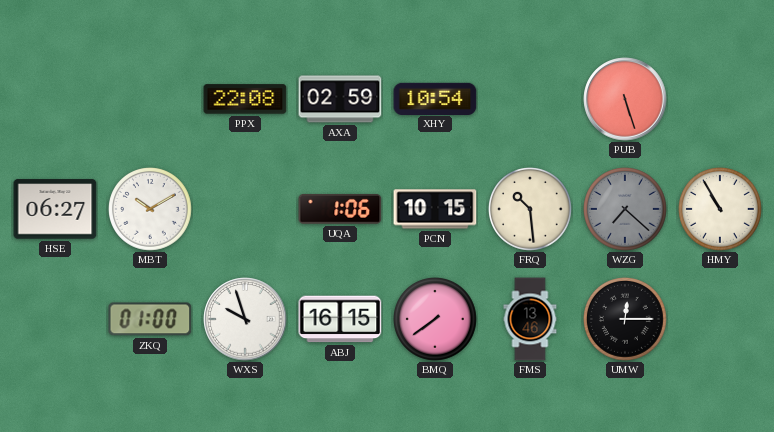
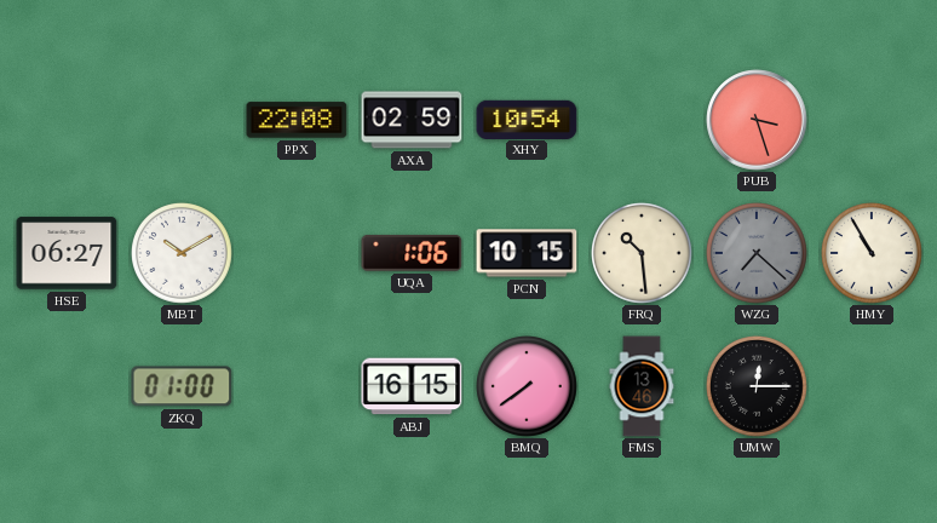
PUB: 5:27 -> 3:27 (757, 120)
WXS: 9:57 -> none (245, 319)
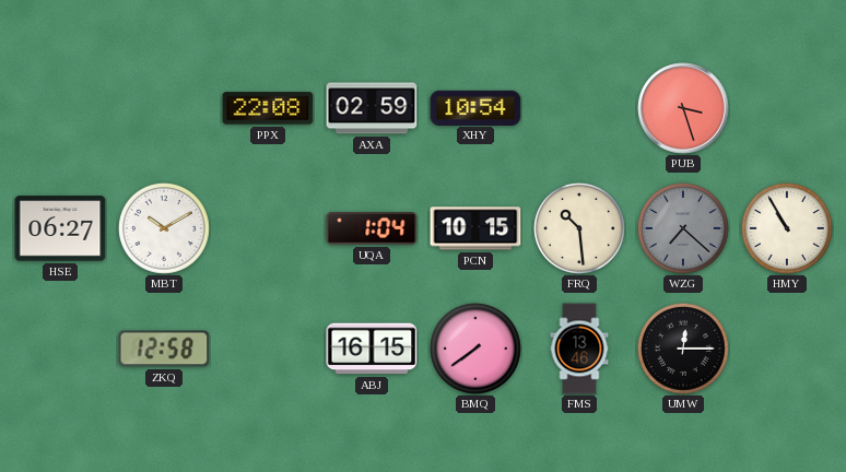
UQA: 1:06 -> 1:04 (372, 228)
ZKQ: 01:00 -> 12:58 (164, 349)
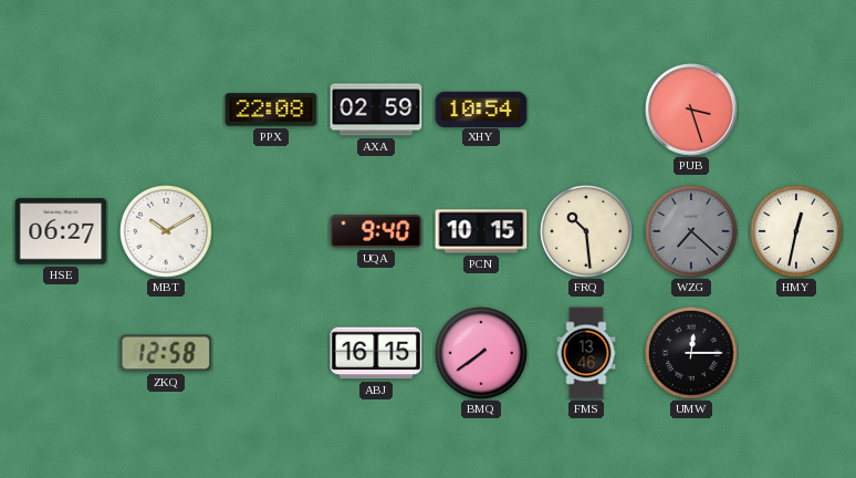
UQA: 1:04 -> 9:40 (376, 231)
HMY: 10:55 -> 12:32 (797, 232)
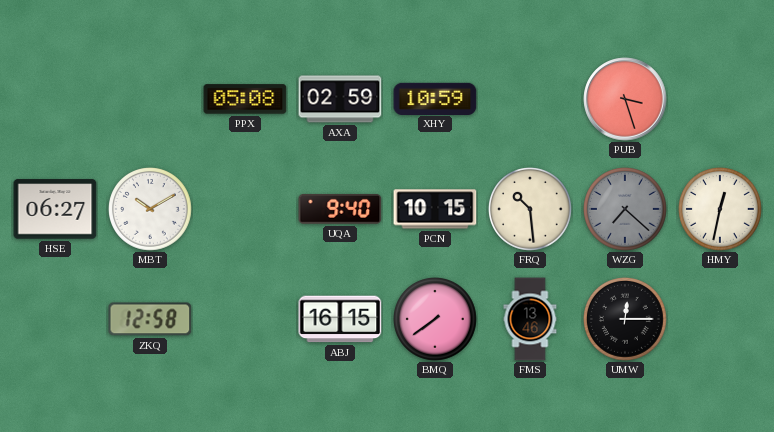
PPX: 22:08 -> 05:08 (245, 99)
XHY: 10:54 -> 10:59 (435, 98)
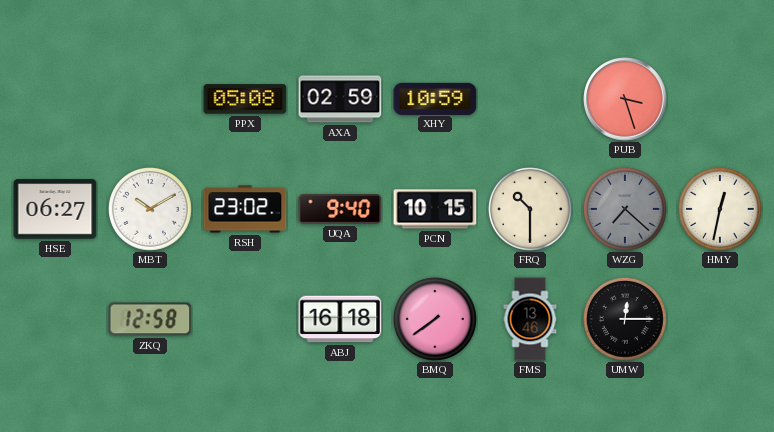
RSH: none -> 23:02 (245, 209)
FRQ: 10:29 -> 10:30 (531, 210)
ABJ: 16:15 -> 16:18 (340, 319)
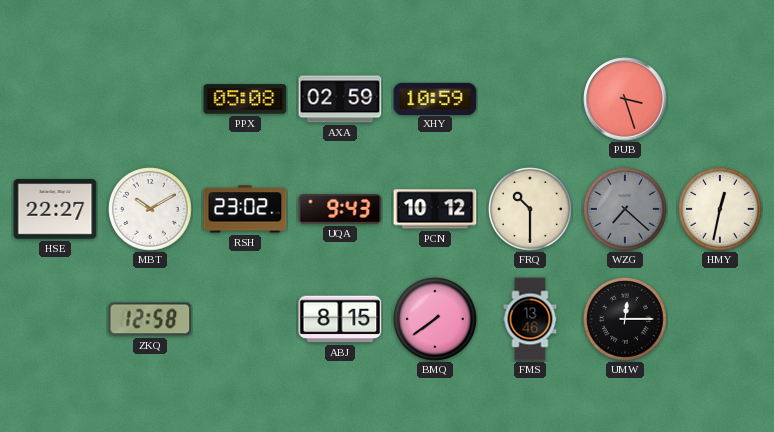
HSE: 06:27 -> 22:27 (55, 209)
UQA: 9:40 -> 9:43 (340, 209)
PCN: 10:15 -> 10:12 (435, 209)
ABJ: 16:18 -> 8:15 (340, 319)
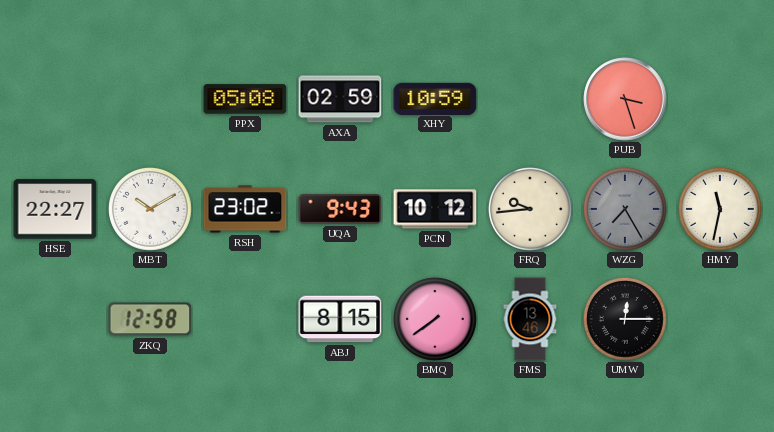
FRQ: 10:30 -> 9:44 (531, 210)
WZG: 7:22 -> 7:25 (626, 210)
HMY: 12:32 -> 11:32 (721, 210)
